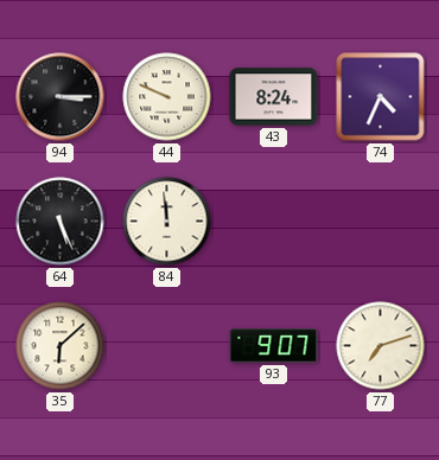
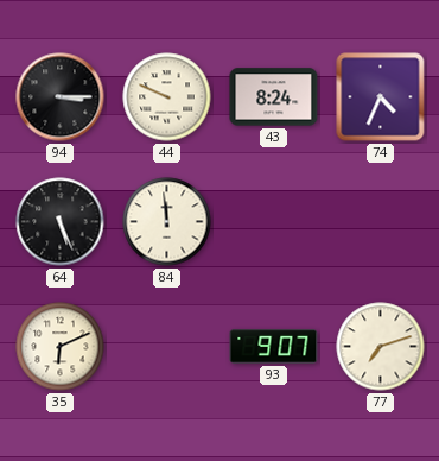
35: 6:08 -> 6:11 (61, 347)
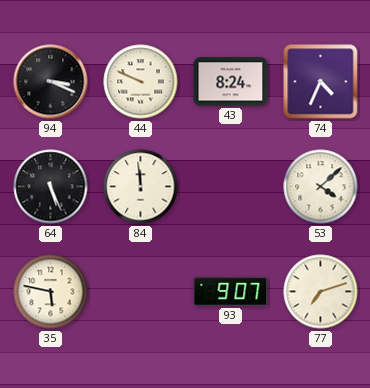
94: 3:15 -> 3:19 (51, 82)
53: none -> 4:08 (321, 187)
35: 6:11 -> 5:47 (51, 292)
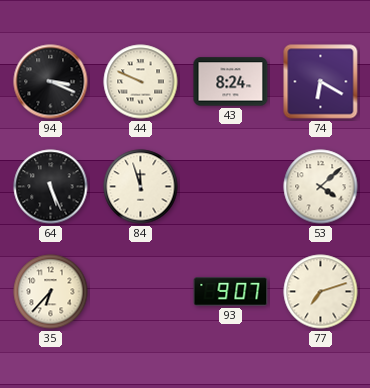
74: 4:34 -> 6:20 (321, 82)
84: 11:59 -> 11:57 (141, 187)
35: 5:47 -> 6:37 (51, 292)
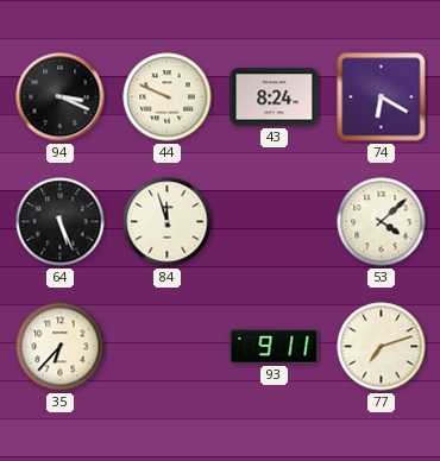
93: 9:07 -> 9:11 (275, 347)
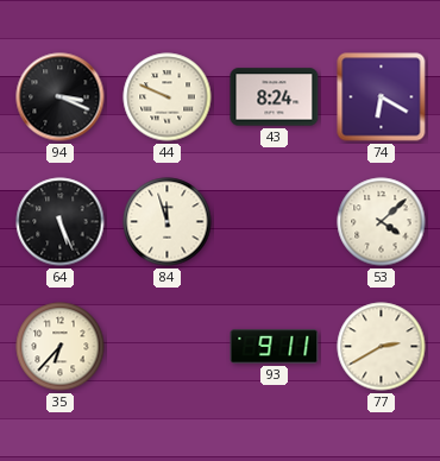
77: 7:12 -> 2:40 (382, 347)
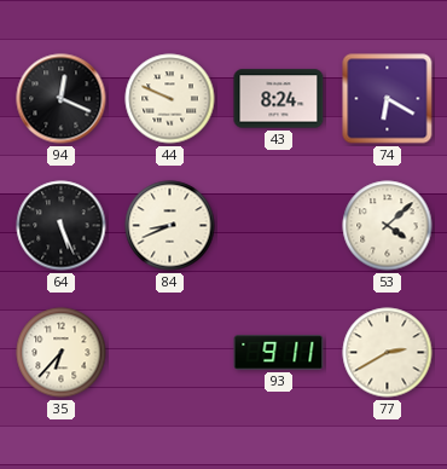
94: 3:19 -> 12:19 (62, 99)
84: 11:57 -> 8:41 (170, 226)
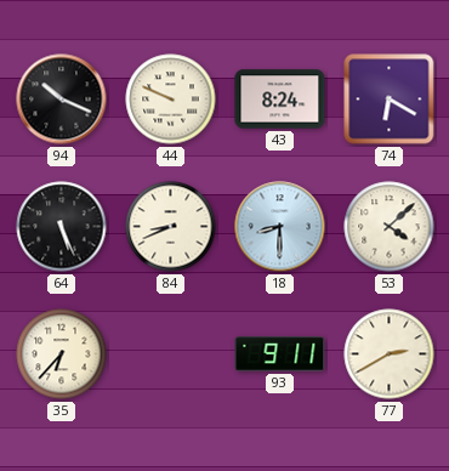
94: 12:19 -> 10:19 (62, 100)
18: none -> 8:30 (280, 227)
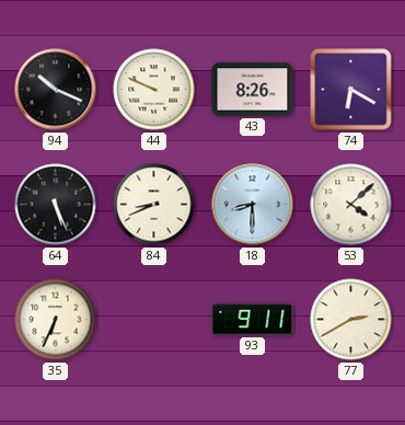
43: 8:24 -> 8:26 (253, 90)
35: 6:37 -> 6:34 (56, 320)
